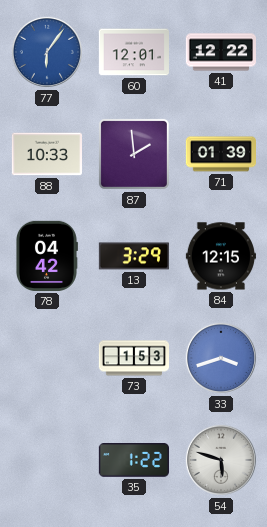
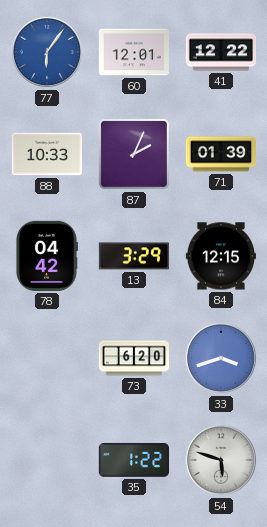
87: 1:59 -> 2:04 (134, 154)
73: 1:53 -> 6:20 (133, 358)
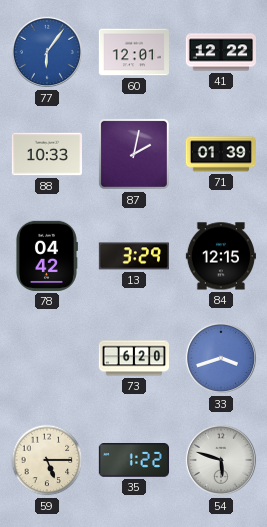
87: 2:04 -> 2:02 (134, 154)
59: none -> 5:15 (47, 460)
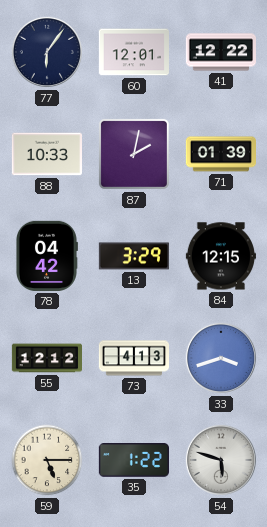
77 dial: blue -> navy (47, 52)
55: none -> 12:12 (46, 358)
73: 6:20 -> 4:13 (133, 358)
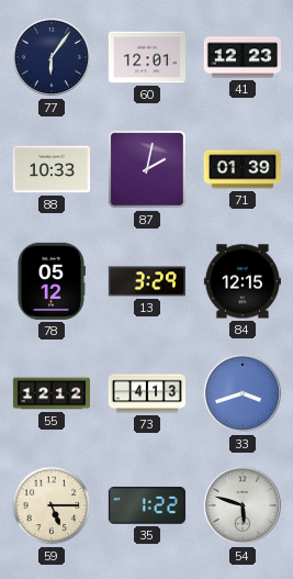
41: 12:22 -> 12:23 (241, 57)
78: 04:42 -> 05:12 (50, 281)
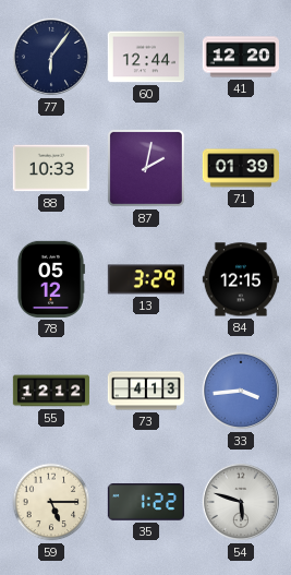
60: 12:01 -> 12:44 (145, 57)
41: 12:23 -> 12:20 (240, 57)
33: 3:42 -> 3:44 (241, 391)
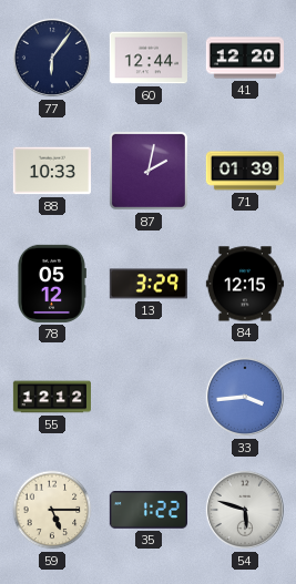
73: 4:13 -> none (145, 391)
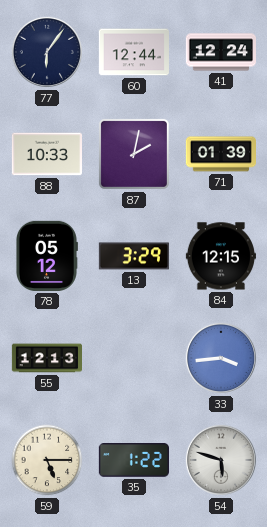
41: 12:20 -> 12:24 (220, 52)
55: 12:12 -> 12:13 (46, 358)
